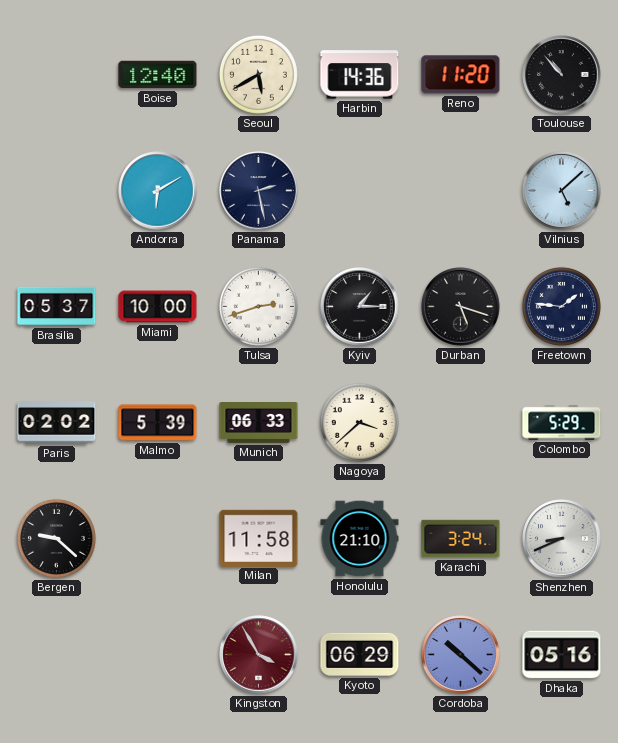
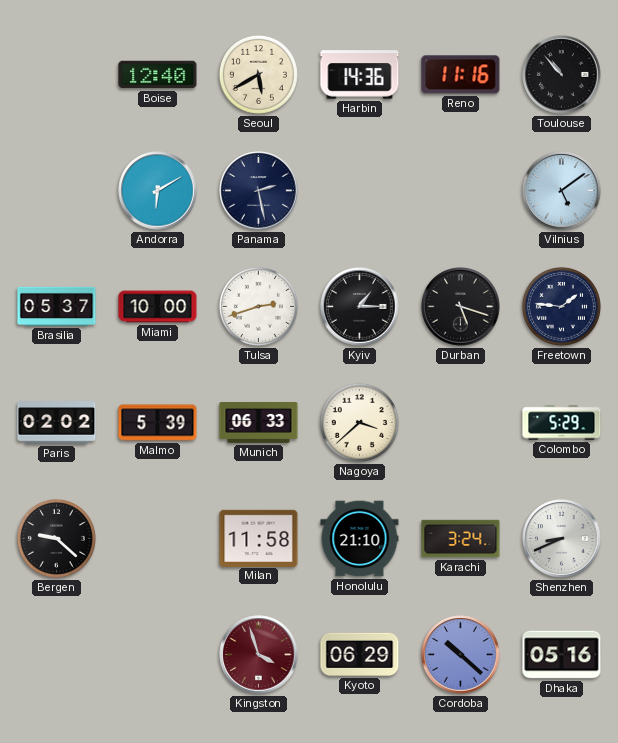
Reno: 11:20 -> 11:16 (461, 75)
Vilnius: 5:08 -> 5:09 (562, 191)
Kingston: 3:55 -> 3:57 (259, 655)
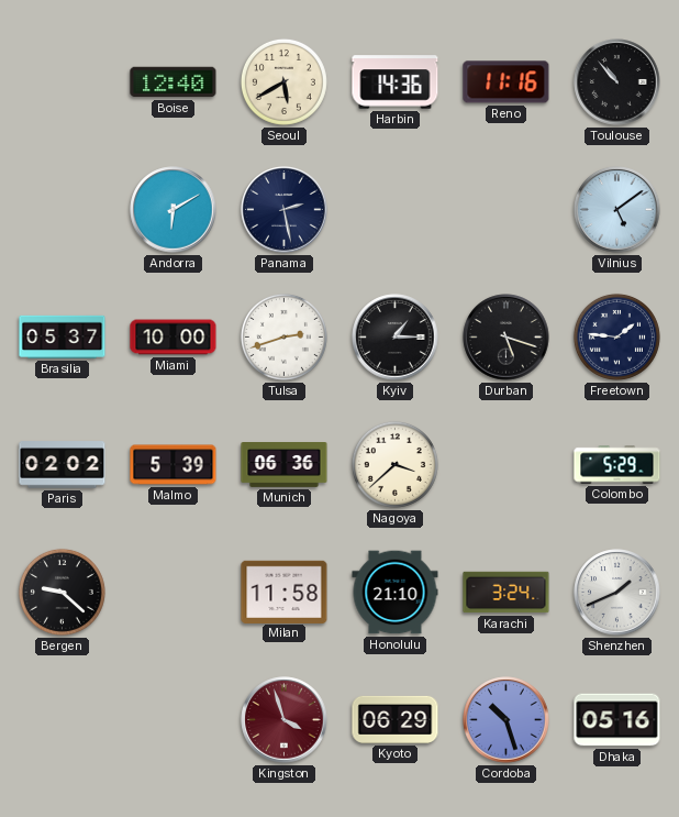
Munich: 06:33 -> 06:36 (285, 465)
Shenzhen: 8:41 -> 1:41 (617, 593)
Cordoba: 10:22 -> 10:27 (507, 720)
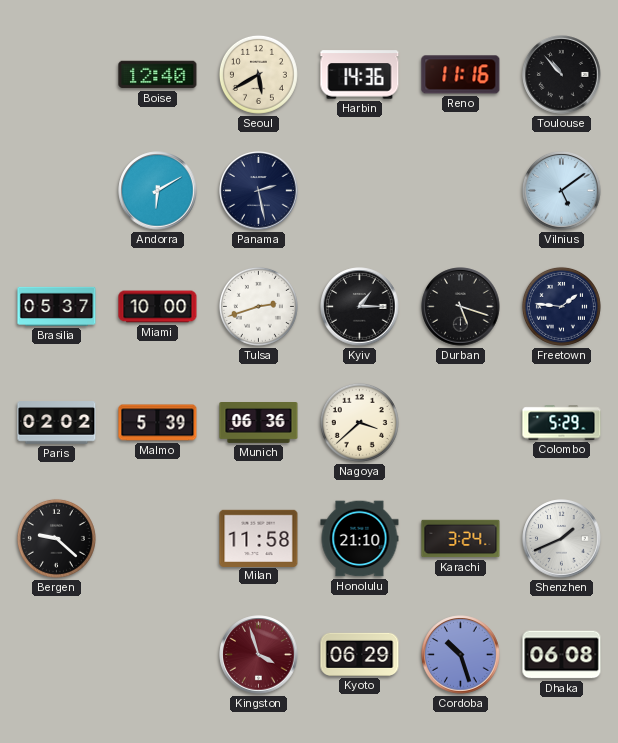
Dhaka: 05:16 -> 06:08 (562, 655)
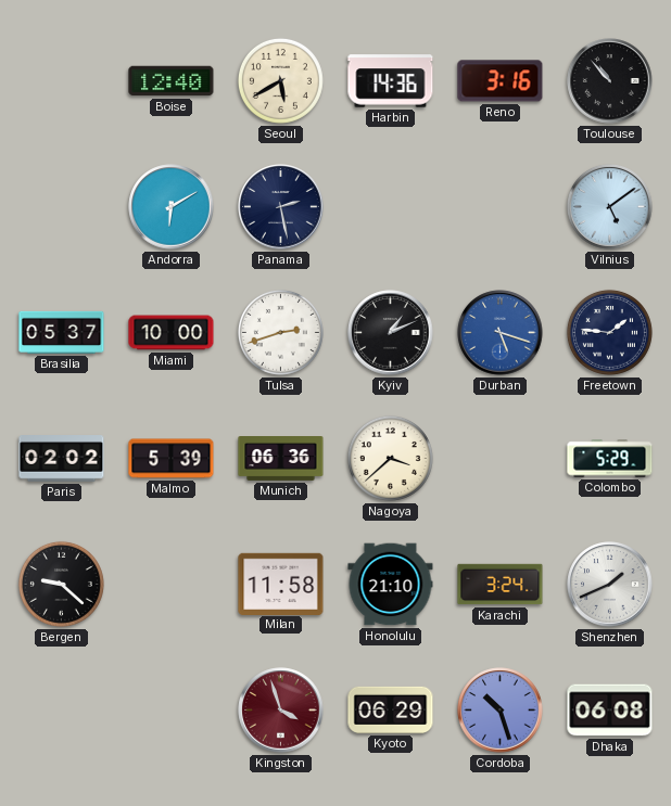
Reno: 11:16 -> 3:16 (501, 81)
Kyiv: 1:15 -> 1:11 (391, 333)
Durban dial: black -> blue (501, 333)
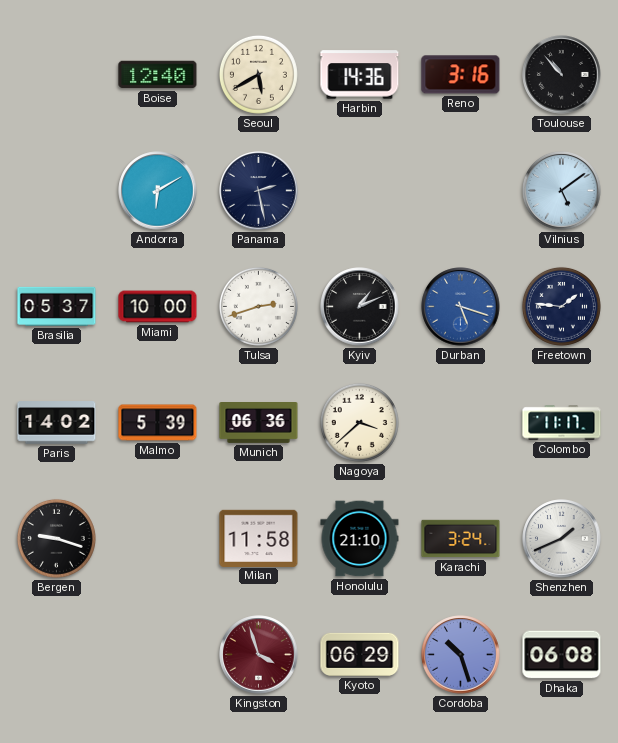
Paris: 02:02 -> 14:02 (57, 423)
Colombo: 5:29 -> 11:17 (562, 423)
Bergen: 9:22 -> 9:18 (56, 538)
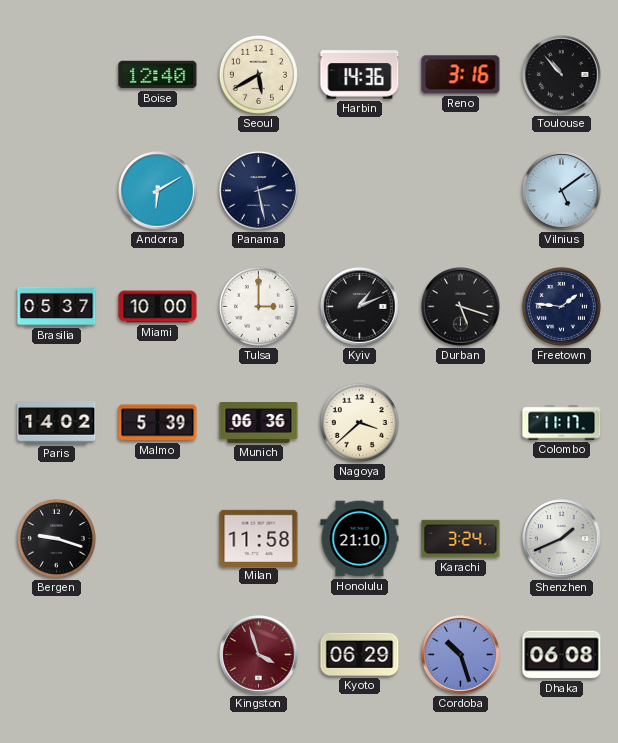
Tulsa: 2:42 -> 3:00 (258, 306)
Durban dial: blue -> black (461, 307)
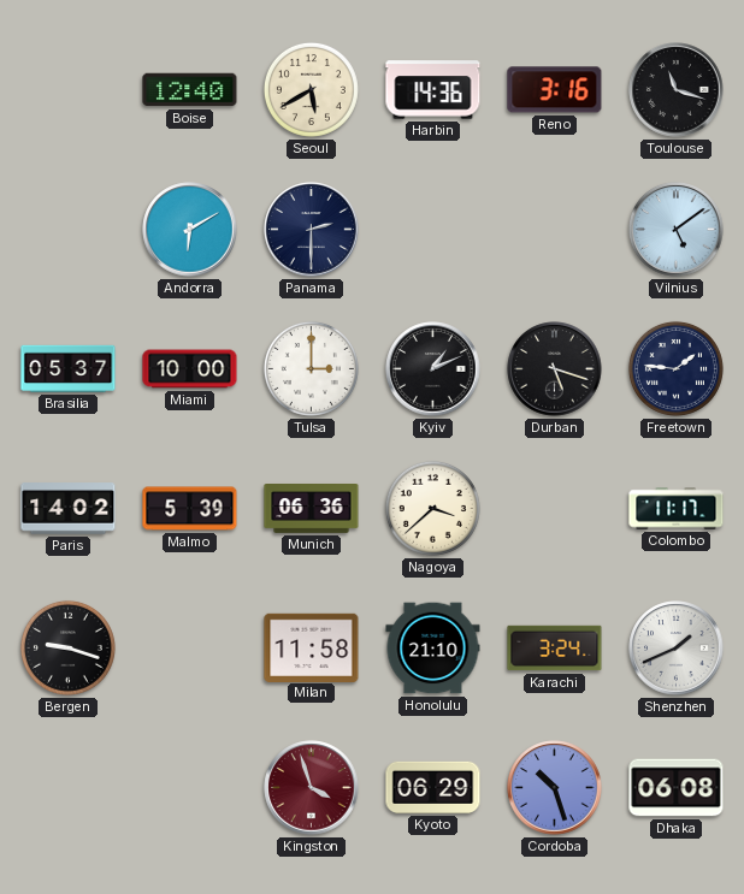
Toulouse: 10:53 -> 11:18 (677, 90)
Panama: 2:28 -> 2:30 (312, 230)
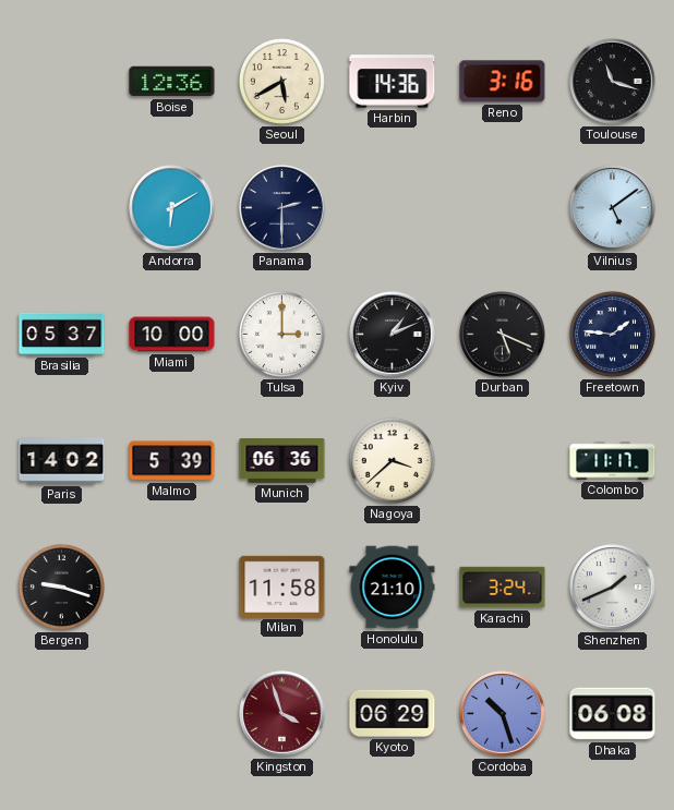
Boise: 12:40 -> 12:36 (172, 82)
Durban: 5:18 -> 5:19 (503, 335)
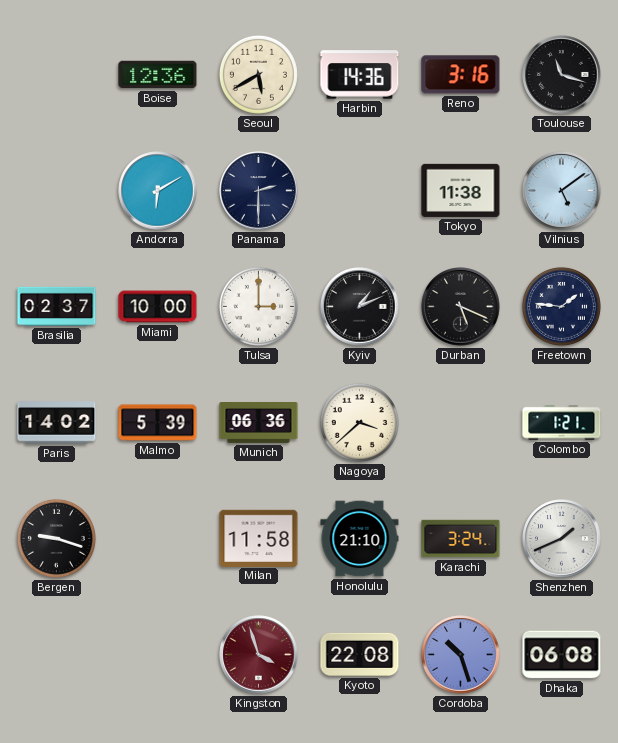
Tokyo: none -> 11:38 (461, 190)
Brasilia: 05:37 -> 02:37 (57, 306)
Colombo: 11:17 -> 1:21 (562, 423)
Kyoto: 06:29 -> 22:08 (360, 654)
